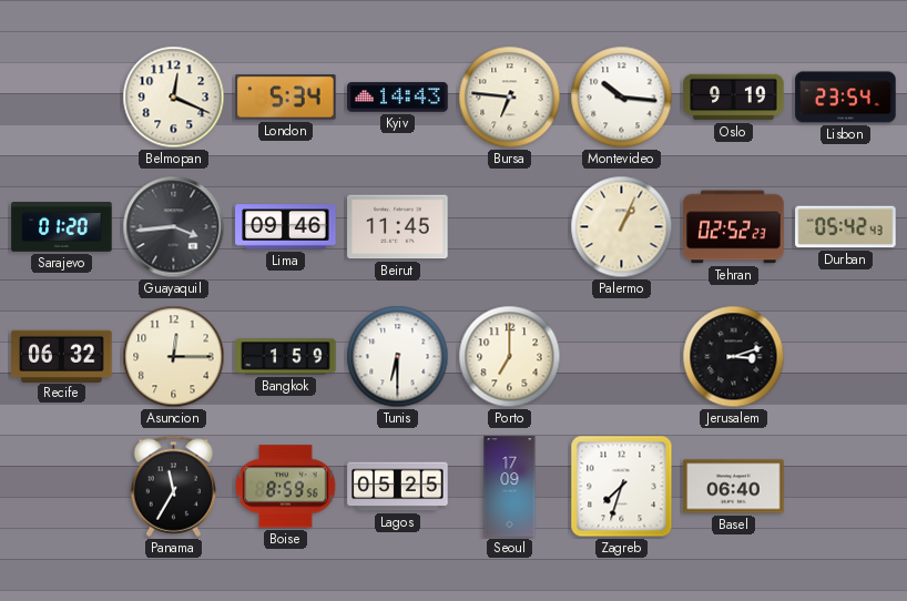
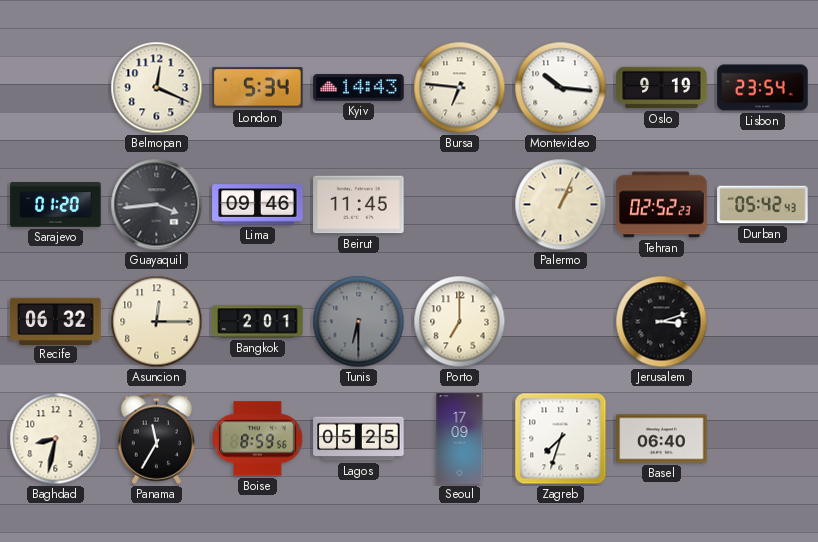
Bangkok: 1:59 -> 2:01 (258, 322)
Tunis dial: white -> grey (359, 322)
Baghdad: none -> 8:32 (56, 439)
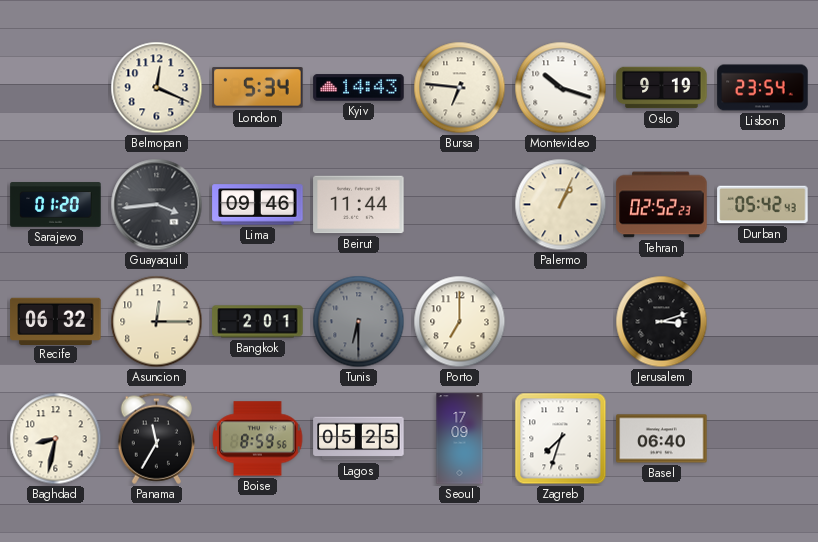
Montevideo: 10:16 -> 10:18 (561, 88)
Beirut: 11:45 -> 11:44 (359, 205)
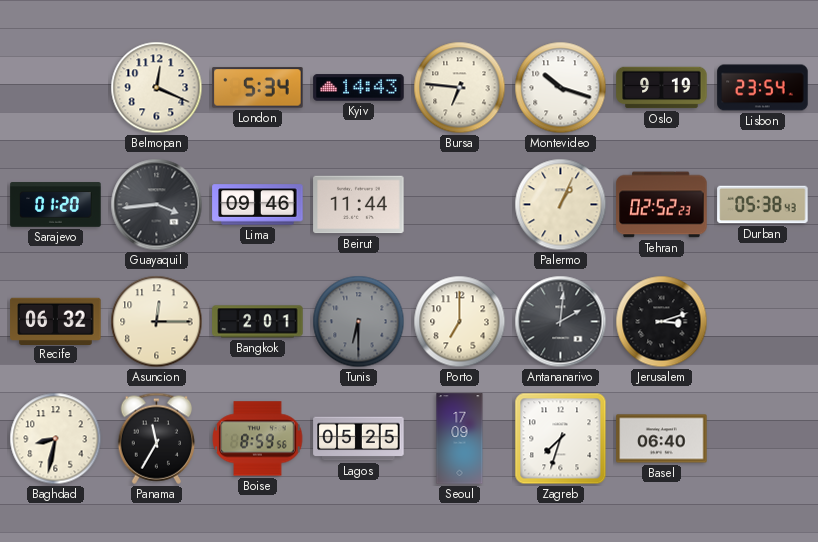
Durban: 05:42 -> 05:38 (763, 205)
Antananarivo: none -> 2:01 (561, 322)
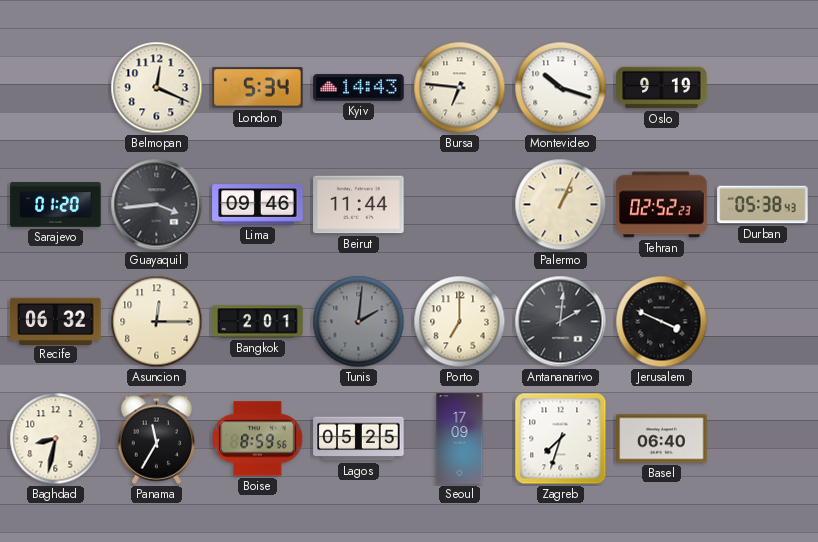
Lisbon: 23:54 -> none (763, 88)
Tunis: 6:30 -> 2:01 (359, 322)
Jerusalem: 3:12 -> 3:49 (662, 322)
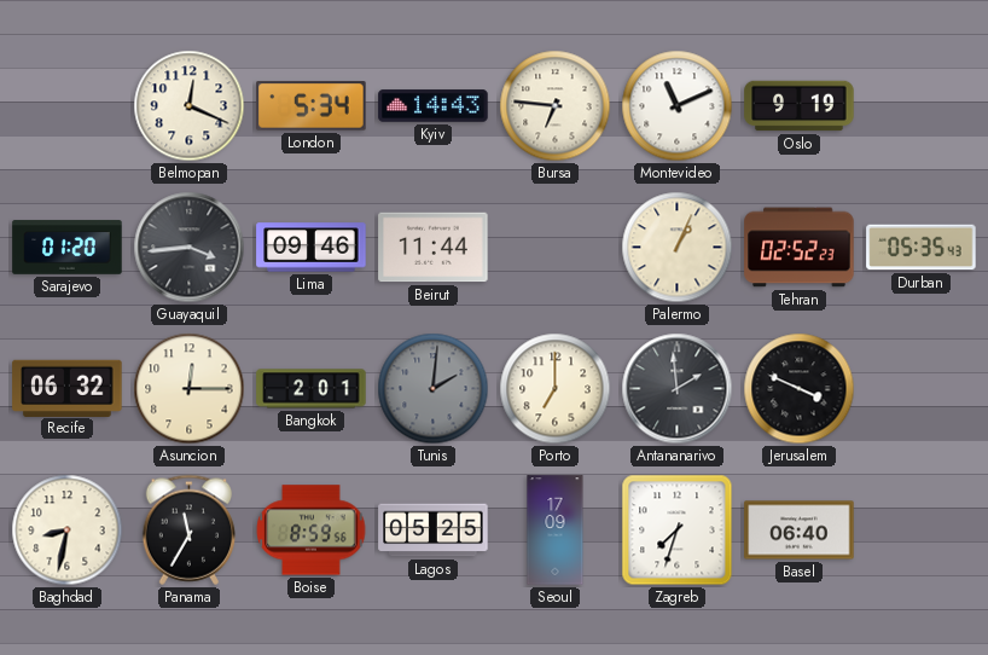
Montevideo: 10:18 -> 11:11 (678, 106)
Durban: 05:38 -> 05:35 (922, 248)
Antananarivo: 2:01 -> 1:59 (678, 389)
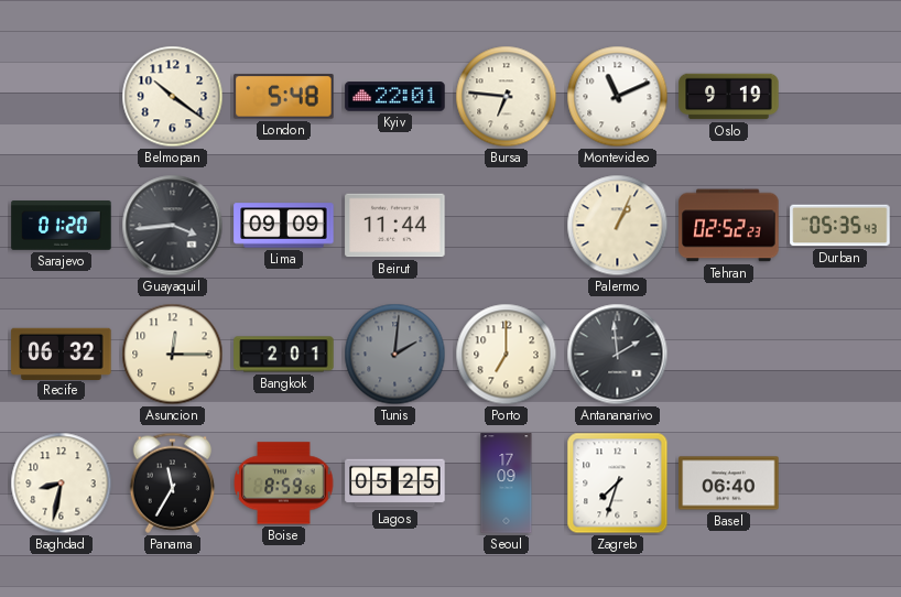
Belmopan: 12:19 -> 10:21 (173, 97)
London: 5:34 -> 5:48 (284, 97)
Kyiv: 14:43 -> 22:01 (395, 97)
Lima: 09:46 -> 09:09 (284, 226)
Jerusalem: 3:49 -> none (800, 389)
